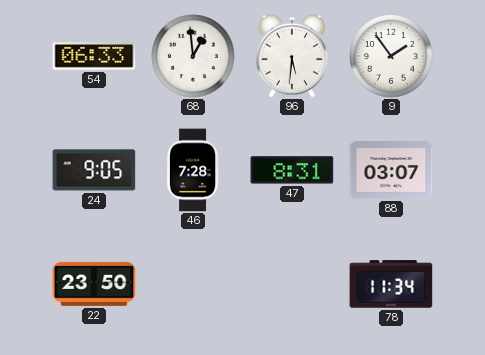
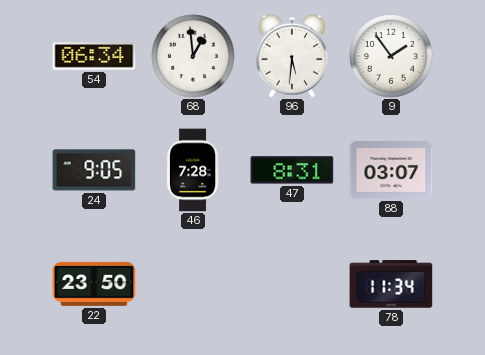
54: 06:33 -> 06:34 (94, 56)
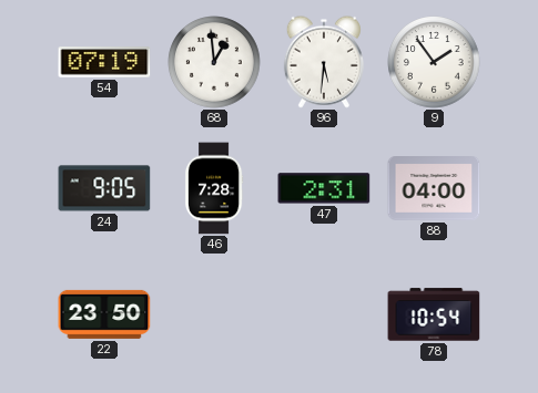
54: 06:34 -> 07:19 (104, 62)
47: 8:31 -> 2:31 (324, 188)
88: 03:07 -> 04:00 (434, 189)
78: 11:34 -> 10:54 (434, 314)
